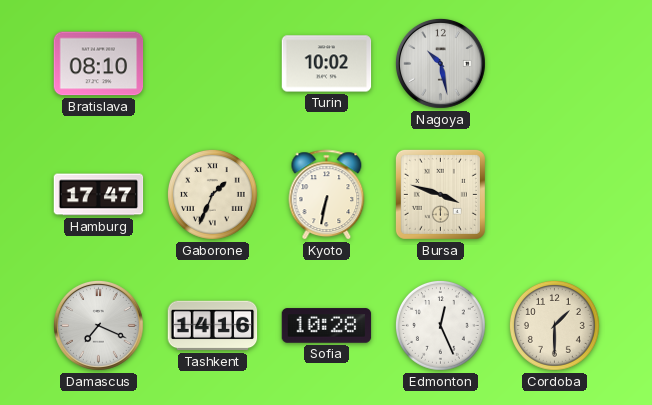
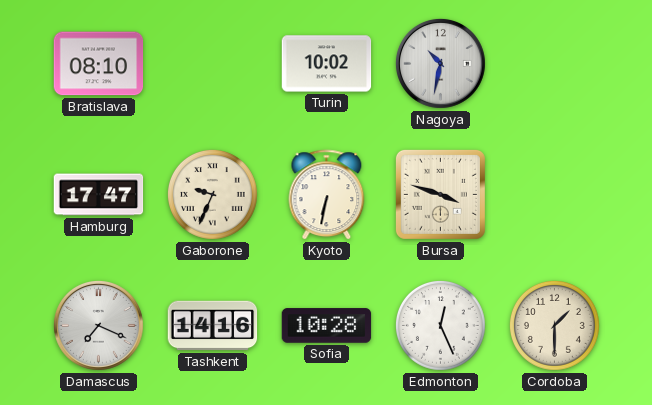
Nagoya: 10:28 -> 10:32 (440, 63)
Gaborone: 1:34 -> 9:34 (212, 194)
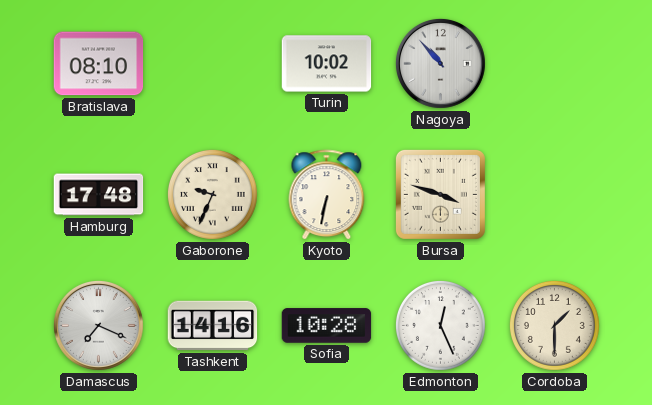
Nagoya: 10:32 -> 10:53 (440, 63)
Hamburg: 17:47 -> 17:48 (99, 195)
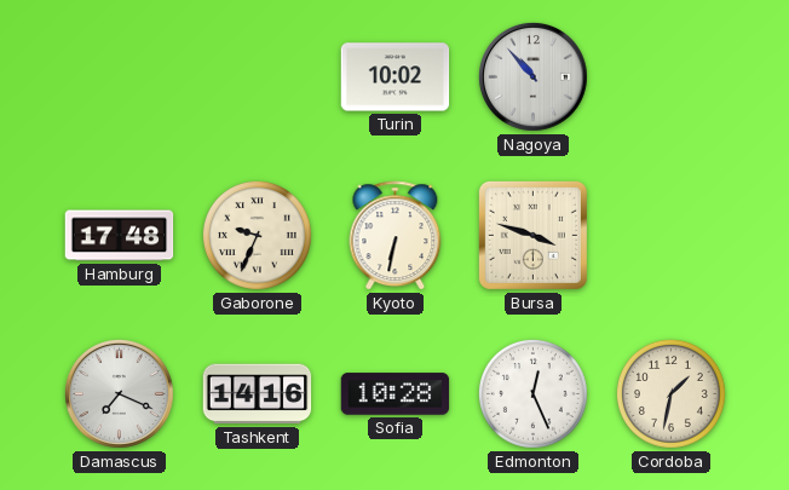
Bratislava: 08:10 -> none (99, 64)
Cordoba: 1:30 -> 1:32 (670, 393)
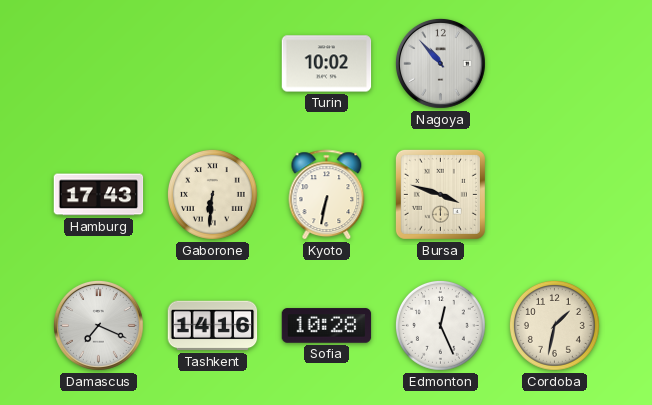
Hamburg: 17:48 -> 17:43 (99, 195)
Gaborone: 9:34 -> 6:31 (212, 194)
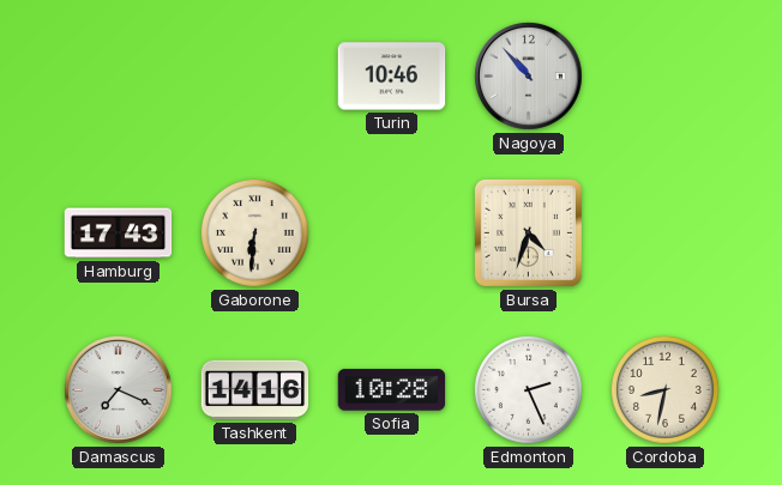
Turin: 10:02 -> 10:46 (392, 77)
Kyoto: 6:32 -> none (327, 195)
Bursa: 3:48 -> 4:33 (528, 232)
Edmonton: 12:26 -> 2:26 (528, 389)
Cordoba: 1:32 -> 8:32 (664, 389)
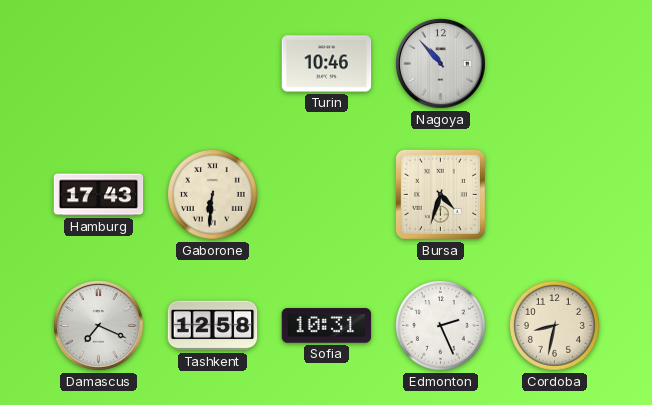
Tashkent: 14:16 -> 12:58 (213, 326)
Sofia: 10:28 -> 10:31 (327, 326)
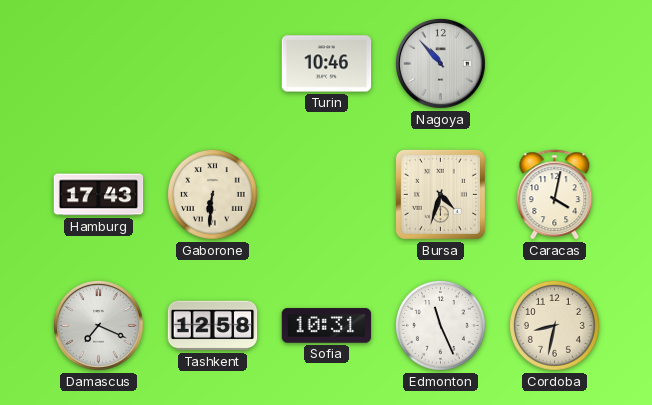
Caracas: none -> 4:02 (555, 195)
Edmonton: 2:26 -> 11:26 (440, 325)
